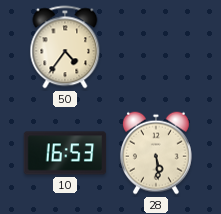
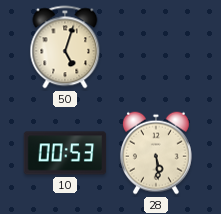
50: 4:36 -> 5:03 (65, 47)
10: 16:53 -> 00:53 (65, 153)
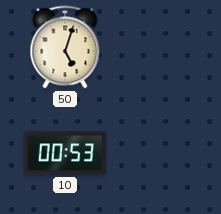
28: 5:29 -> none (156, 153)
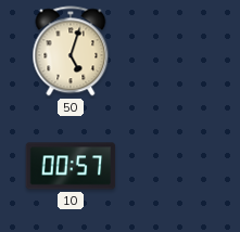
10: 00:53 -> 00:57 (71, 166)
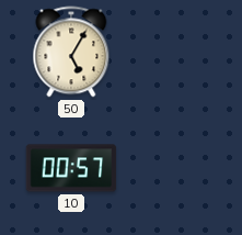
50: 5:03 -> 5:05 (71, 52)
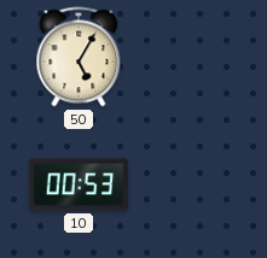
10: 00:57 -> 00:53 (79, 184)
